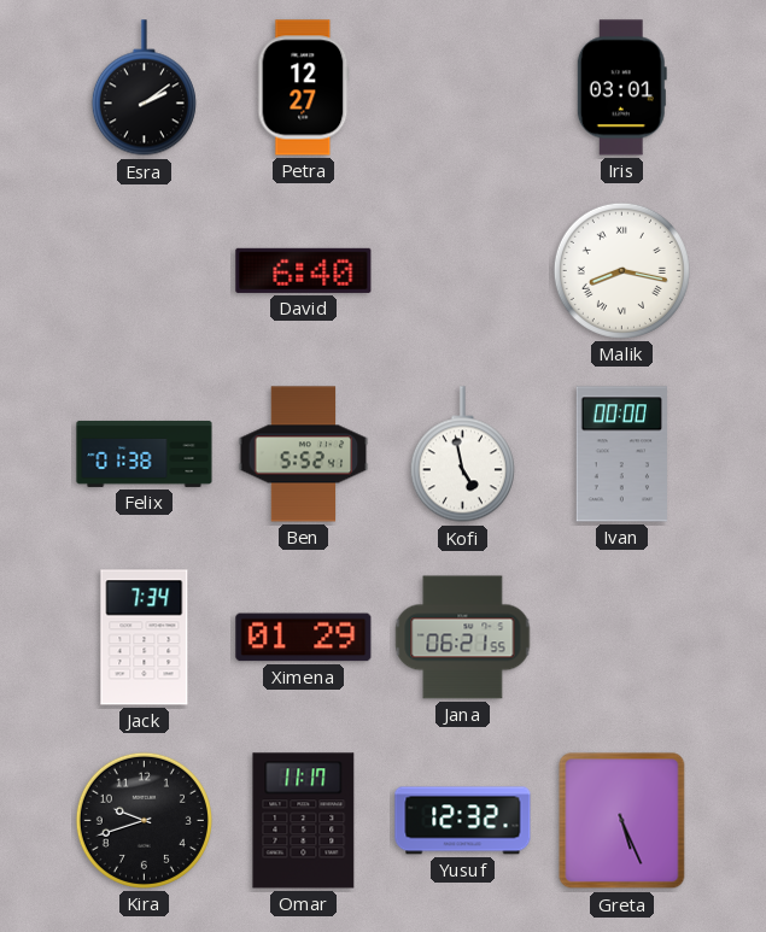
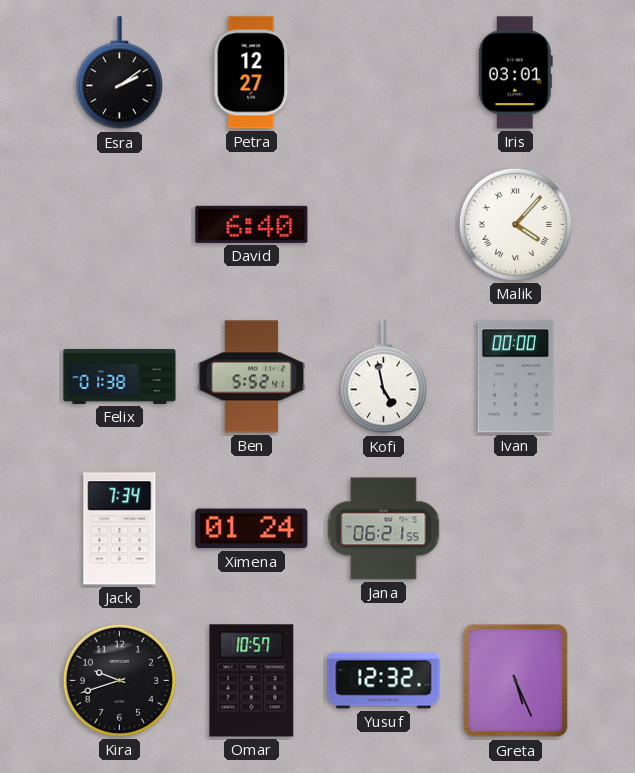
Malik: 8:17 -> 4:07 (515, 224)
Ximena: 01:29 -> 01:24 (252, 529)
Omar: 11:17 -> 10:57 (252, 681)
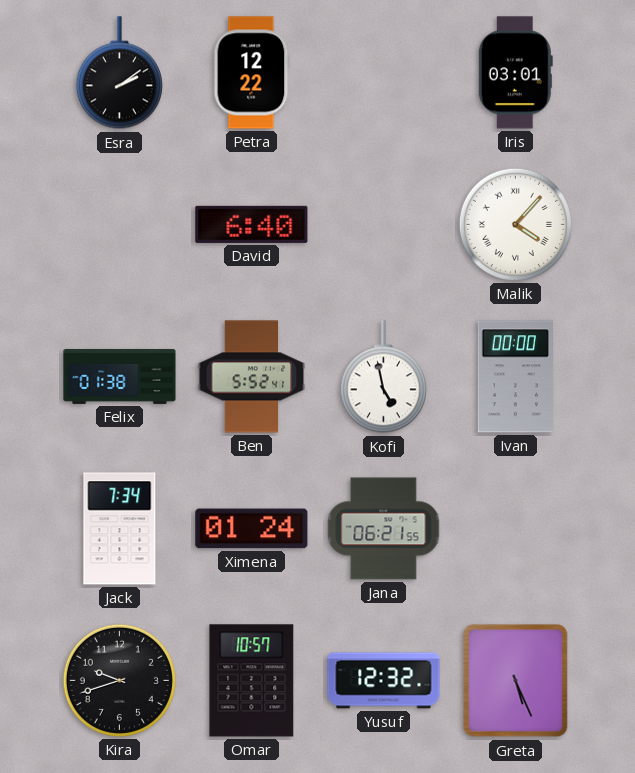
Petra: 12:27 -> 12:22 (252, 73)
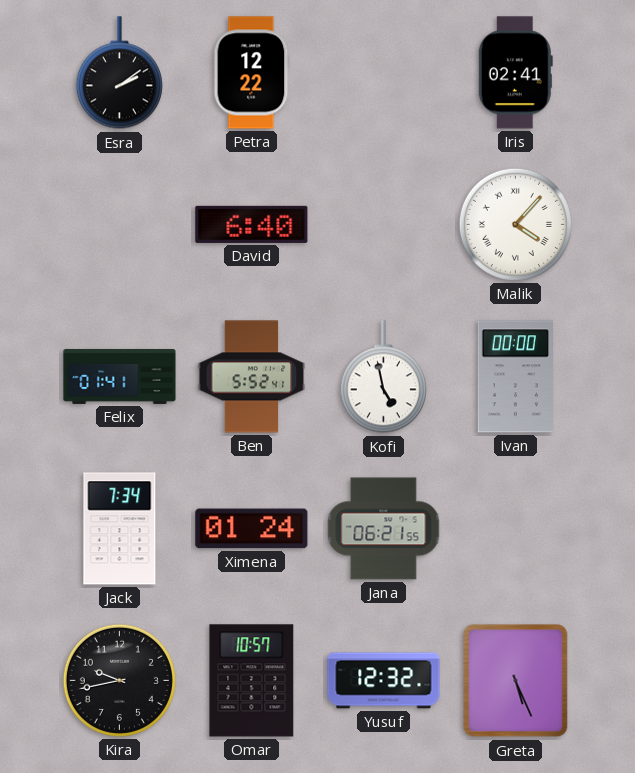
Iris: 03:01 -> 02:41 (515, 73)
Felix: 01:38 -> 01:41 (120, 376)
Kira: 9:42 -> 9:43 (119, 680)
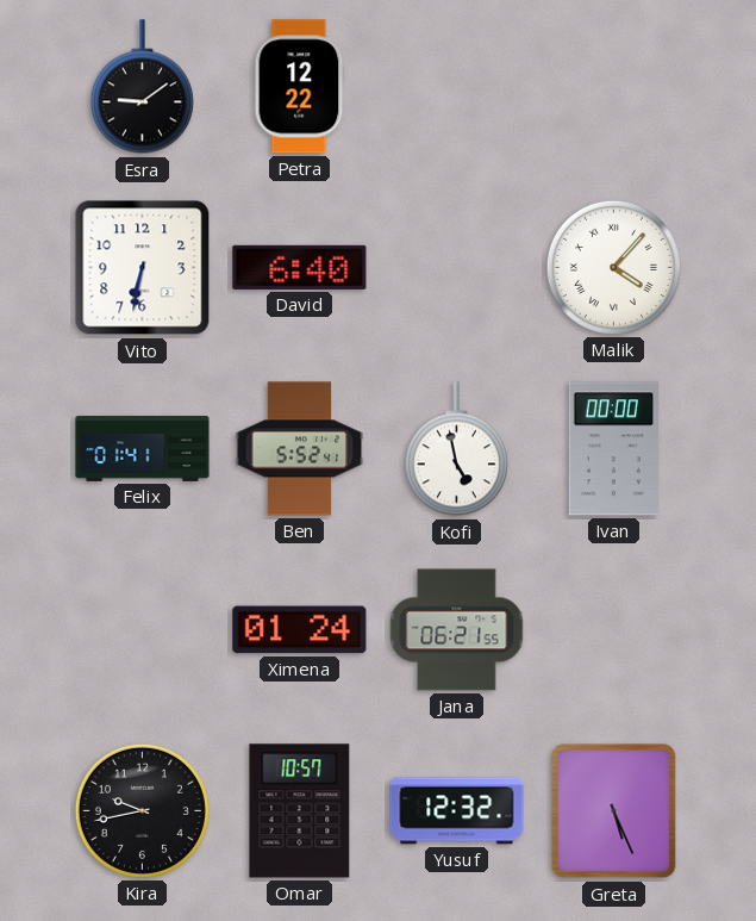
Esra: 2:09 -> 9:09 (142, 87)
Iris: 02:41 -> none (515, 73)
Vito: none -> 6:32 (143, 268)
Jack: 7:34 -> none (120, 529)
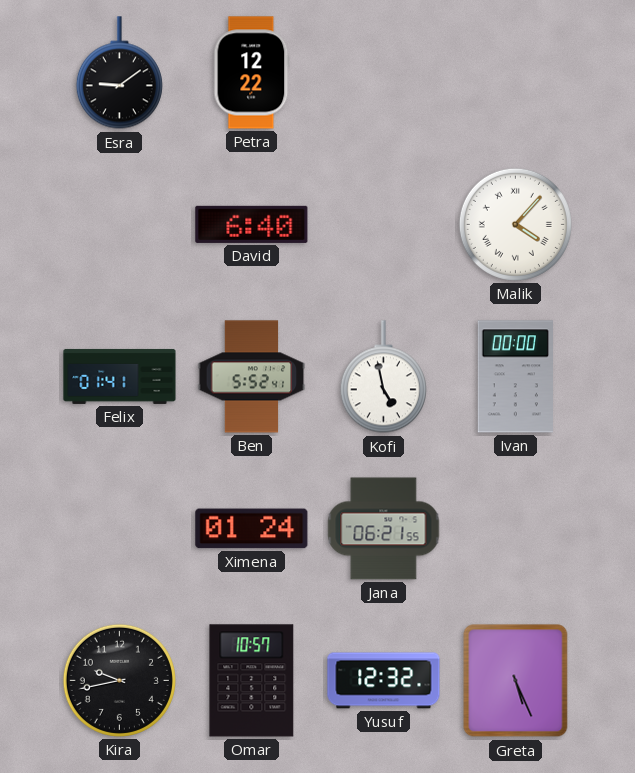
Vito: 6:32 -> none (143, 268)
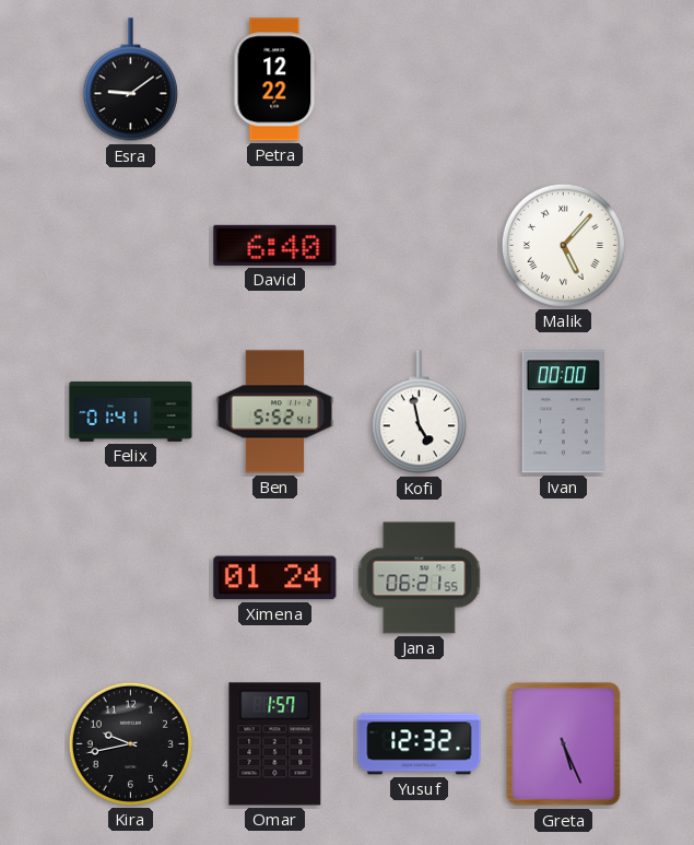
Malik: 4:07 -> 5:07 (563, 245)
Omar: 10:57 -> 1:57 (275, 744)
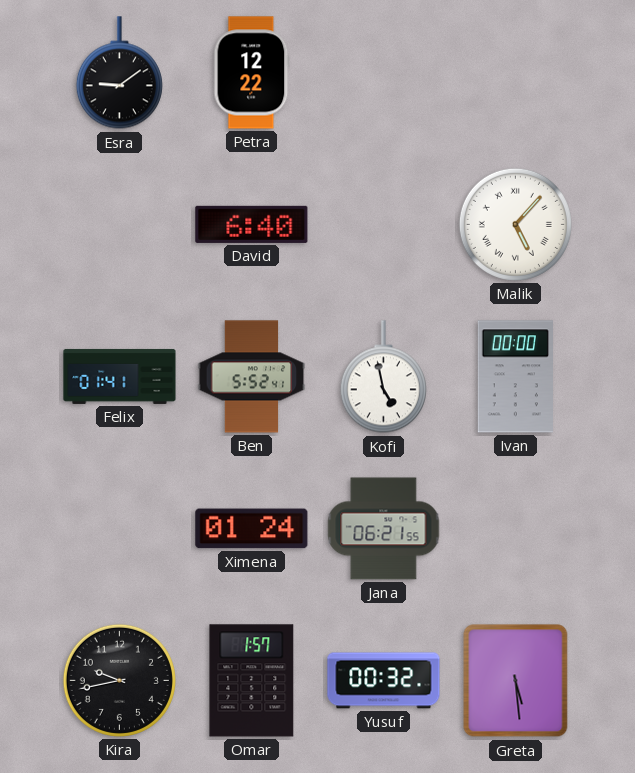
Yusuf: 12:32 -> 00:32 (384, 681)
Greta: 5:26 -> 5:29 (516, 681)
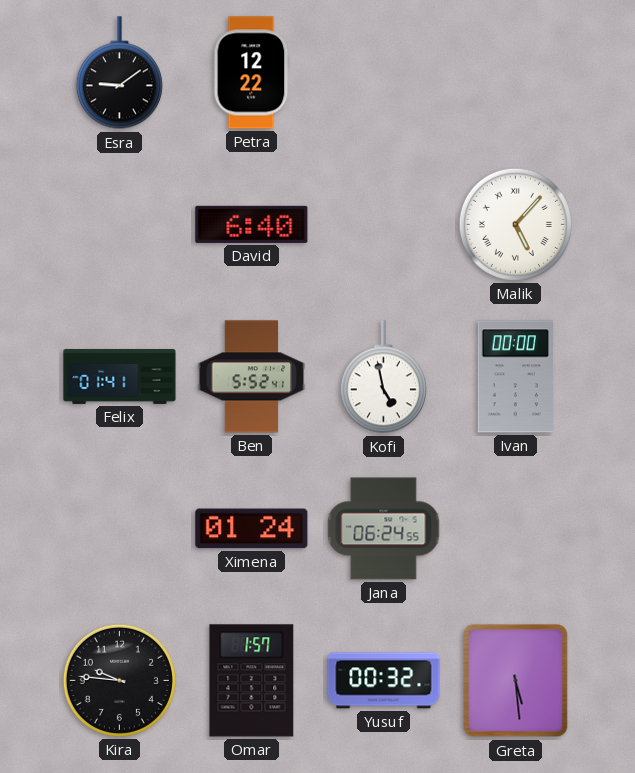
Jana: 06:21 -> 06:24 (384, 529)
Kira: 9:43 -> 9:46 (119, 680)
